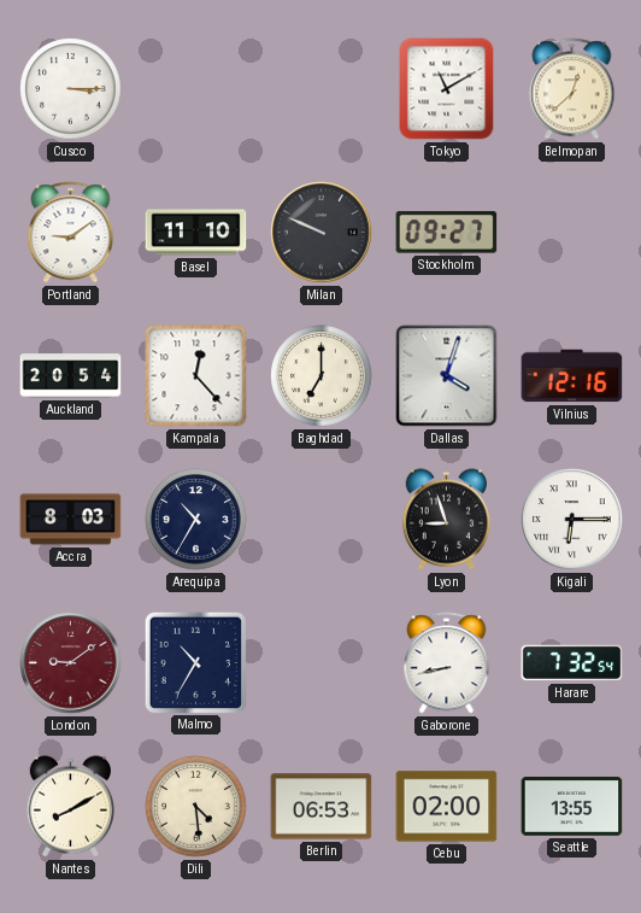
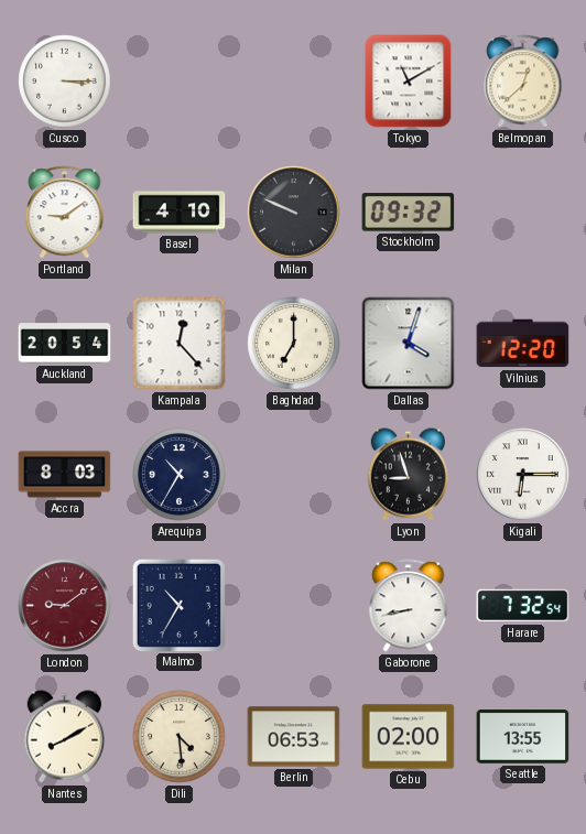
Basel: 11:10 -> 4:10 (180, 213)
Stockholm: 09:27 -> 09:32 (409, 213)
Vilnius: 12:16 -> 12:20 (523, 344)
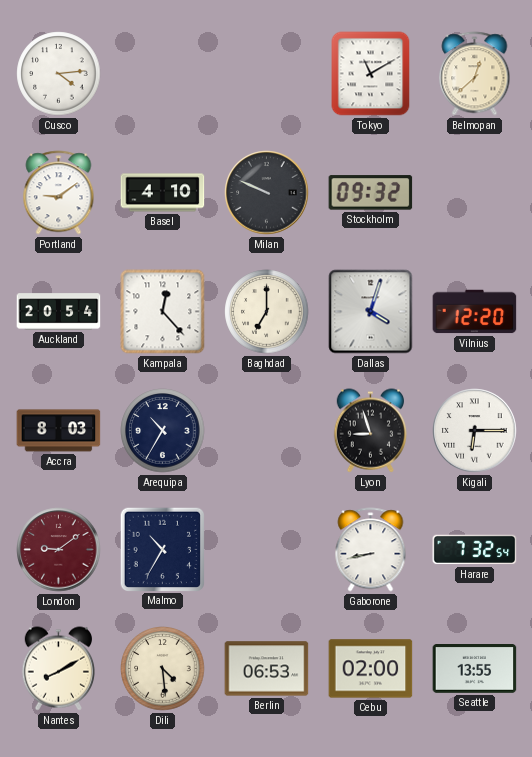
Cusco: 3:15 -> 4:14 (59, 74)
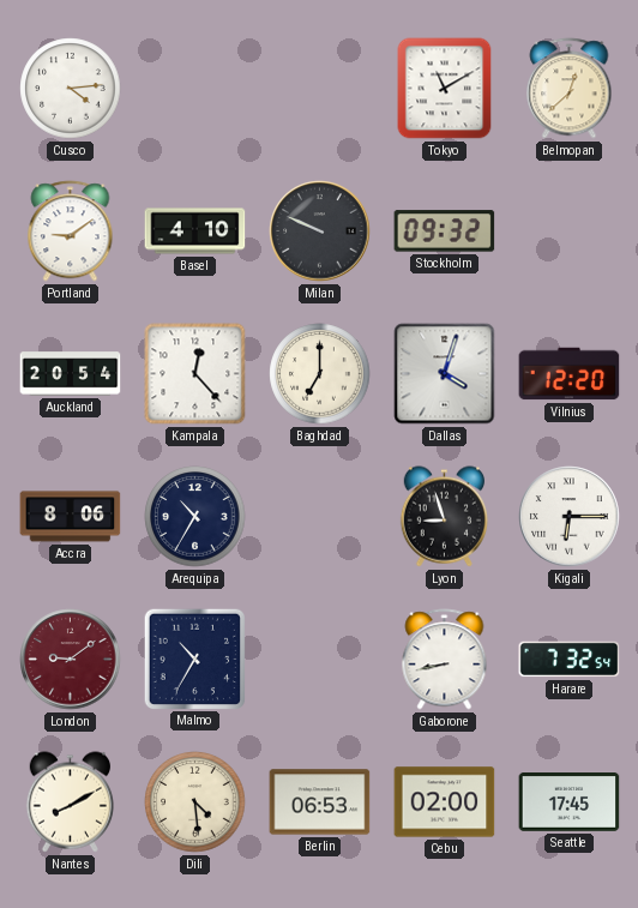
Accra: 8:03 -> 8:06 (71, 517)
Seattle: 13:55 -> 17:45 (570, 802)
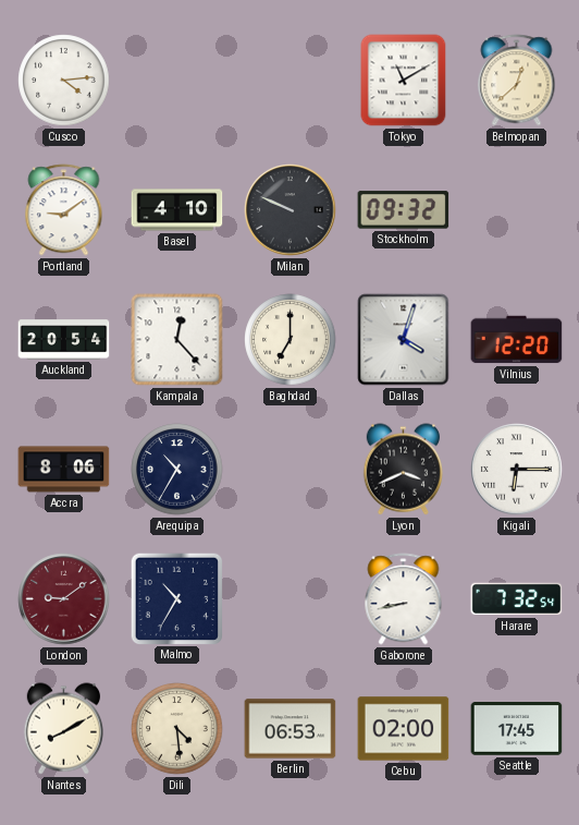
Lyon: 8:57 -> 3:41 (403, 470)
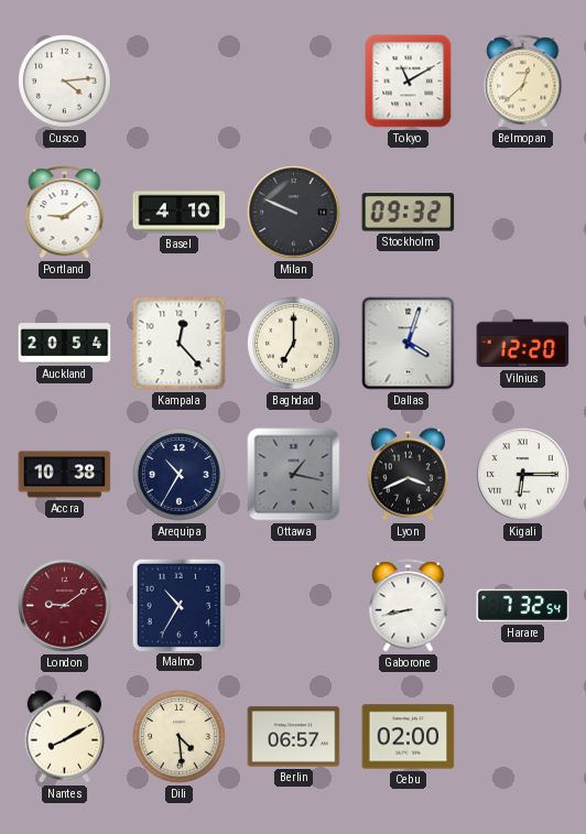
Accra: 8:06 -> 10:38 (65, 475)
Ottawa: none -> 1:17 (294, 475)
Berlin: 06:53 -> 06:57 (294, 737)
Seattle: 17:45 -> none (517, 729)
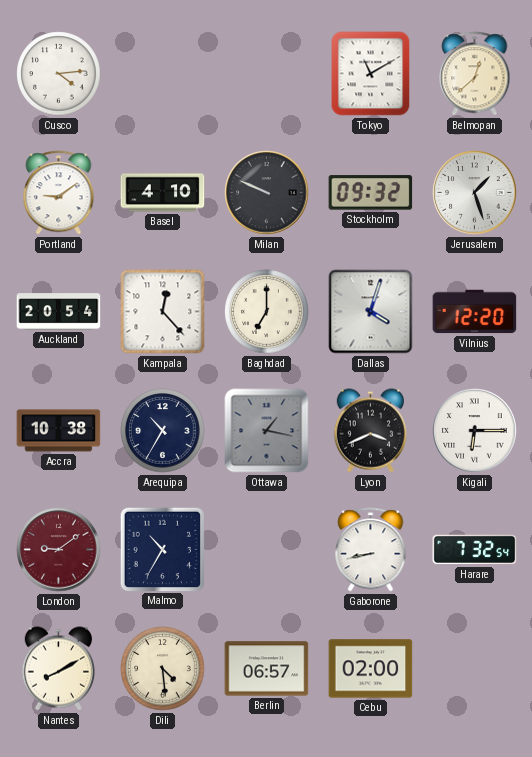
Jerusalem: none -> 1:27 (475, 193)
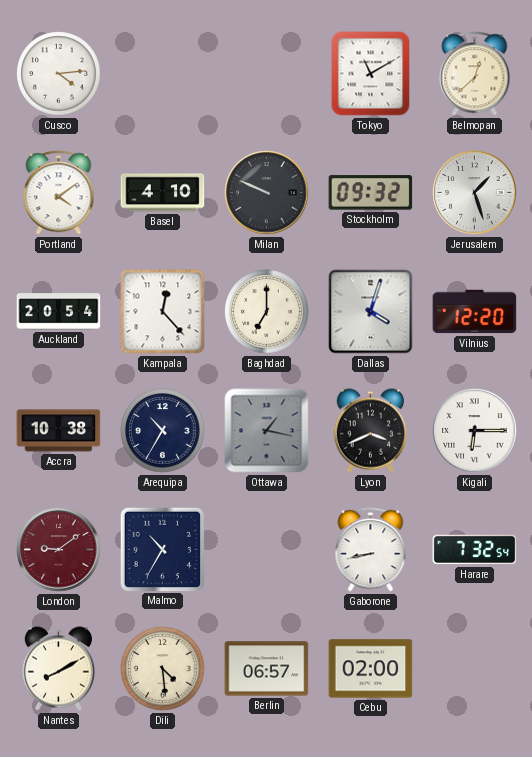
Portland: 9:09 -> 4:09 (59, 193)
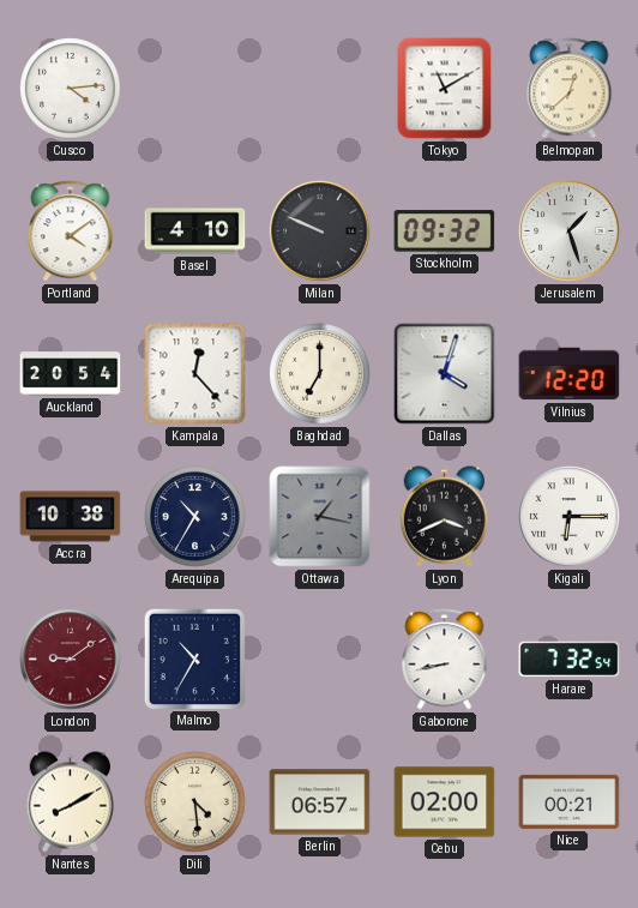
Nice: none -> 00:21 (570, 801)
